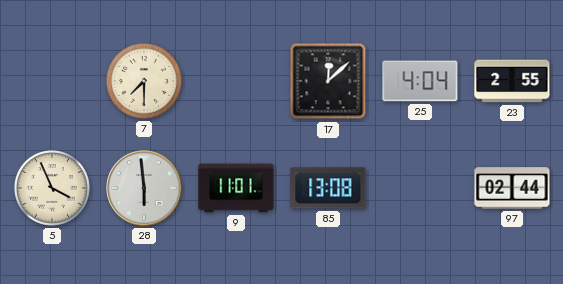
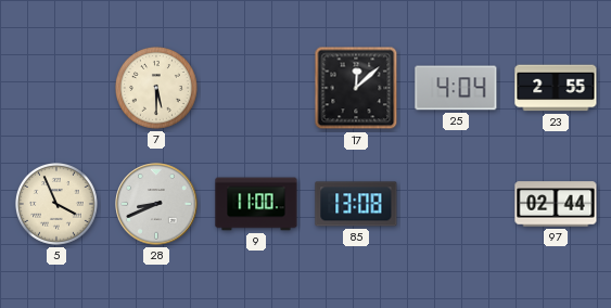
7: 7:30 -> 5:30 (157, 89)
28: 5:59 -> 8:41 (156, 204)
9: 11:01 -> 11:00 (256, 204)
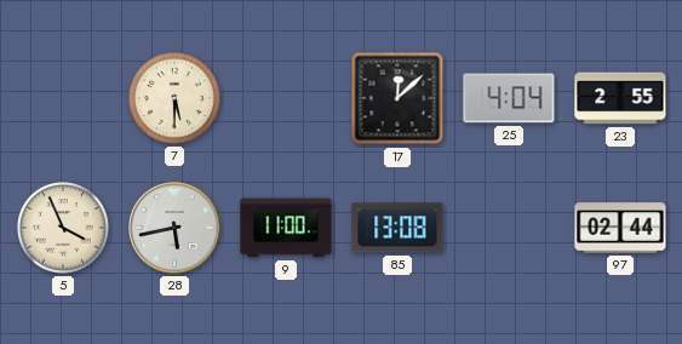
28: 8:41 -> 5:43 (174, 228)
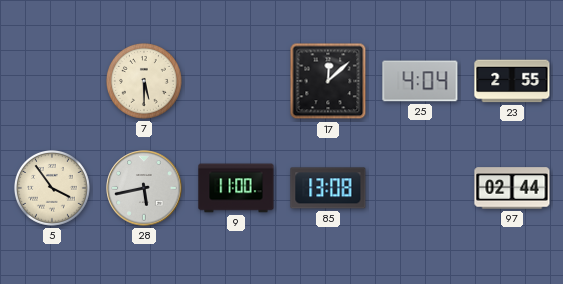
5: 3:56 -> 3:54 (53, 189)
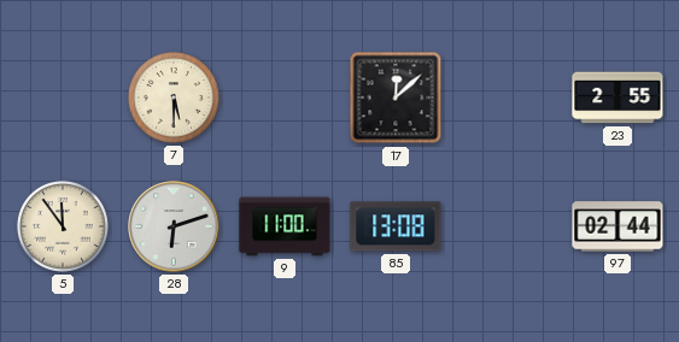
25: 4:04 -> none (420, 81)
5: 3:54 -> 11:54 (64, 228)
28: 5:43 -> 6:12 (174, 226)
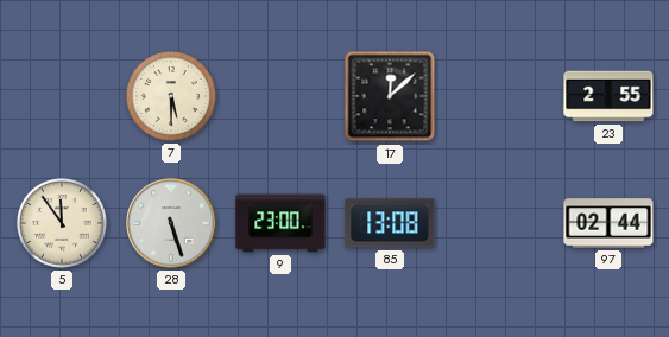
28: 6:12 -> 5:27 (171, 223)
9: 11:00 -> 23:00 (280, 223)
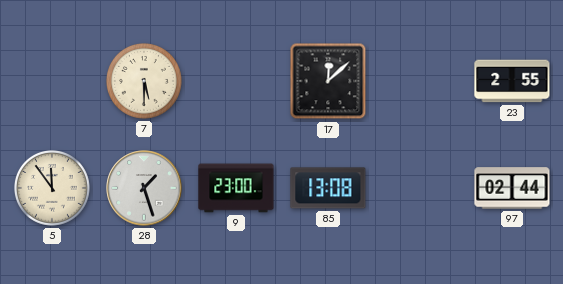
28: 5:27 -> 1:27 (144, 188)
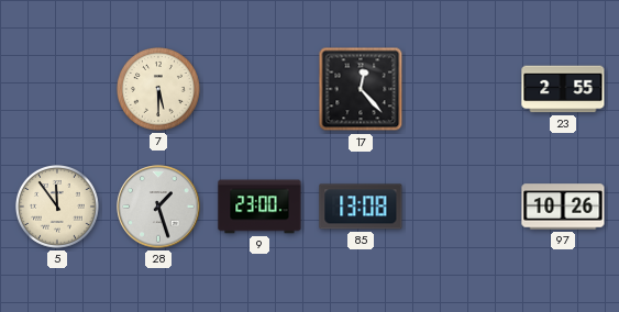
17: 12:08 -> 12:23 (361, 89)
97: 02:44 -> 10:26 (563, 207)
